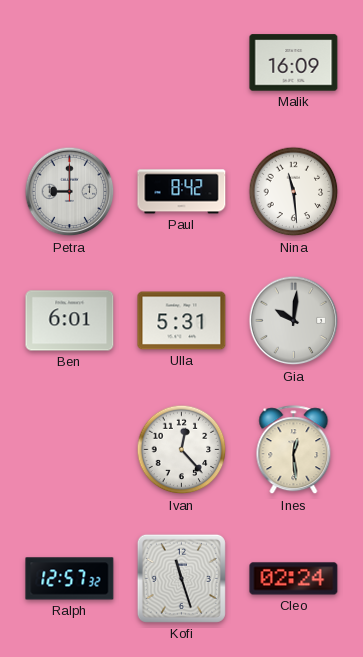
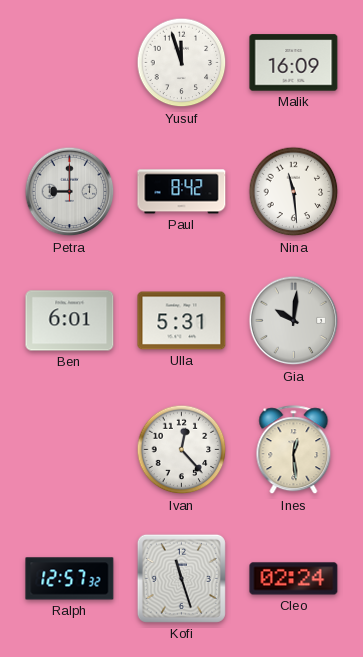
Yusuf: none -> 11:57 (182, 63)
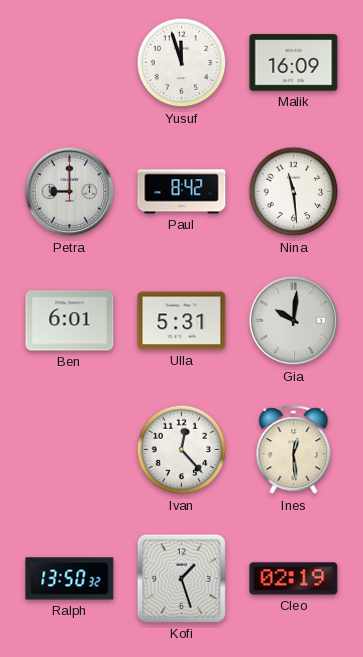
Ralph: 12:57 -> 13:50 (70, 579)
Kofi: 11:27 -> 1:27 (181, 578)
Cleo: 02:24 -> 02:19 (294, 579)
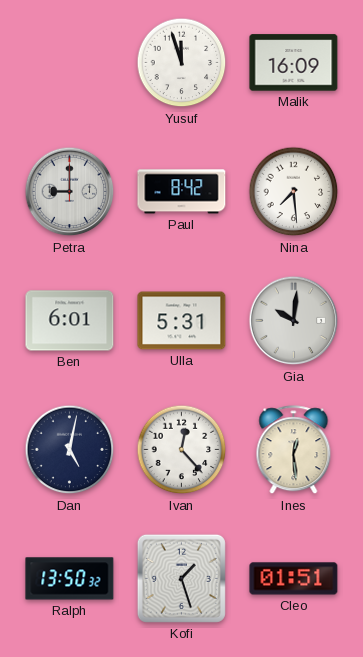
Nina: 11:29 -> 7:29 (294, 192)
Dan: none -> 5:02 (70, 450)
Cleo: 02:19 -> 01:51 (294, 579)
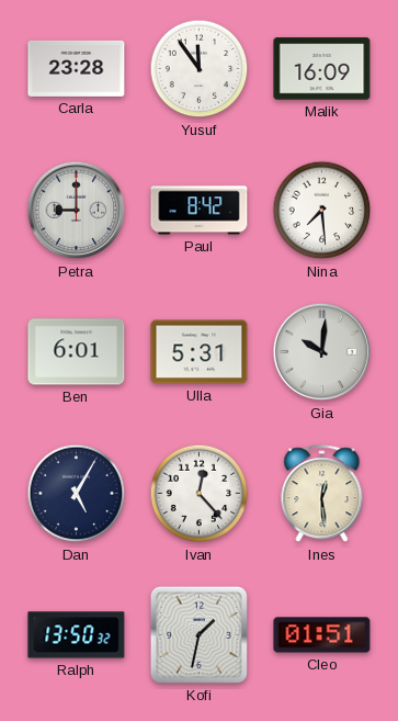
Carla: none -> 23:28 (77, 68)
Yusuf: 11:57 -> 11:54 (200, 69)
Dan: 5:02 -> 5:05 (77, 494)
Kofi: 1:27 -> 1:32 (198, 634)
